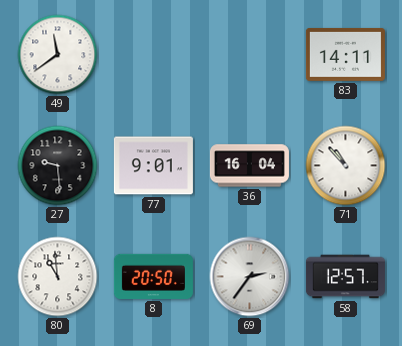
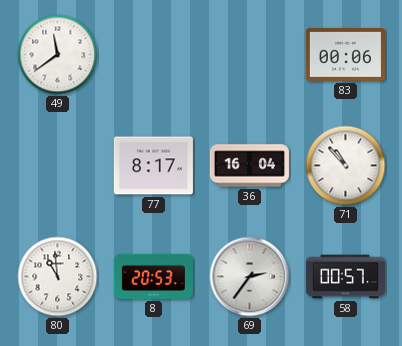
83: 14:11 -> 00:06 (345, 54)
27: 9:29 -> none (58, 166)
77: 9:01 -> 8:17 (153, 166)
8: 20:50 -> 20:53 (153, 276)
58: 12:57 -> 00:57 (345, 277)
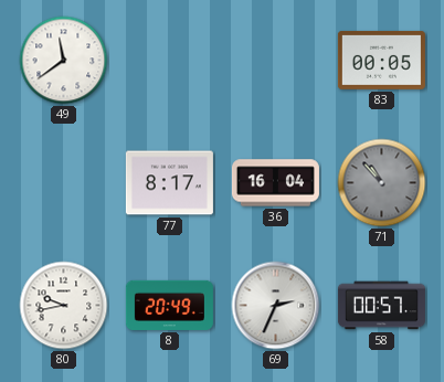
83: 00:06 -> 00:05 (381, 60)
71 dial: white -> grey (382, 183)
80: 10:59 -> 9:43 (64, 306)
8: 20:53 -> 20:49 (169, 305)
69: 2:36 -> 2:34 (276, 306)
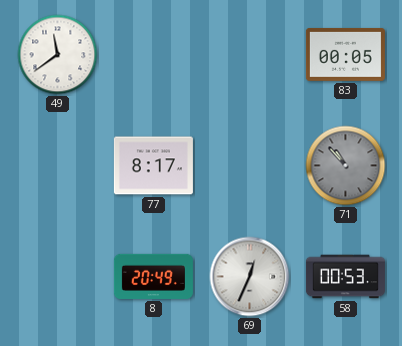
36: 16:04 -> none (275, 183)
80: 9:43 -> none (64, 306)
69: 2:34 -> 12:34 (250, 277)
58: 00:57 -> 00:53 (345, 277)
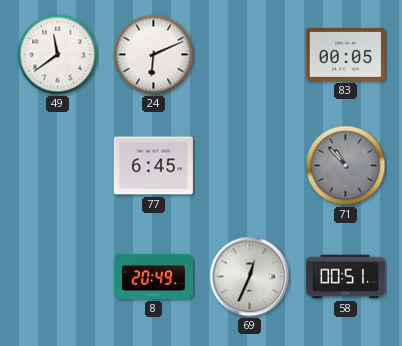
24: none -> 6:11 (154, 55)
77: 8:17 -> 6:45 (153, 166)
58: 00:53 -> 00:51 (345, 277)
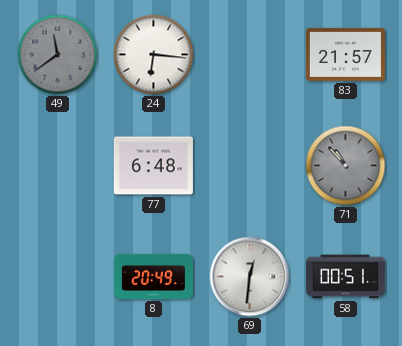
49 dial: white -> grey (58, 55)
24: 6:11 -> 6:16 (154, 55)
83: 00:05 -> 21:57 (345, 54)
77: 6:45 -> 6:48 (153, 166)
69: 12:34 -> 12:31 (250, 277)
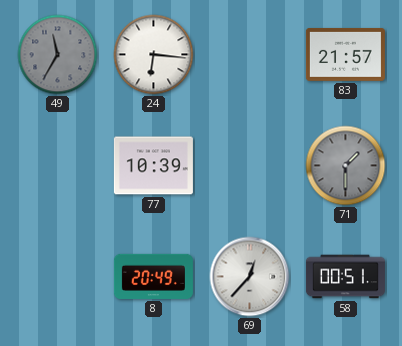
49: 11:39 -> 11:35 (58, 55)
77: 6:48 -> 10:39 (153, 166)
71: 10:53 -> 1:30 (346, 166)
69: 12:31 -> 12:37 (250, 277)
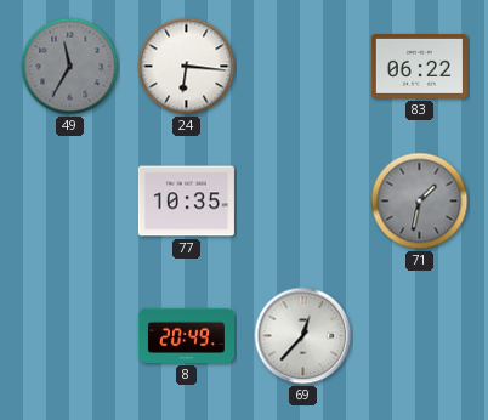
83: 21:57 -> 06:22 (419, 66)
77: 10:39 -> 10:35 (186, 202)
71: 1:30 -> 1:32 (420, 202)
58: 00:51 -> none (345, 277)
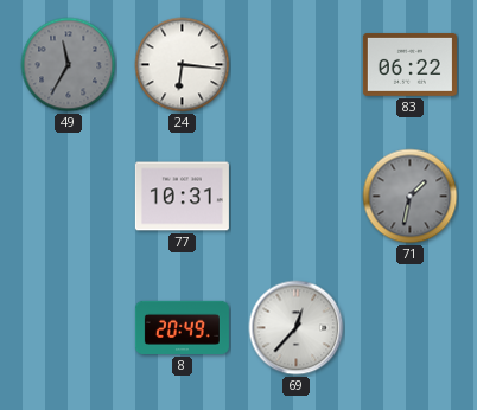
77: 10:35 -> 10:31 (182, 197)
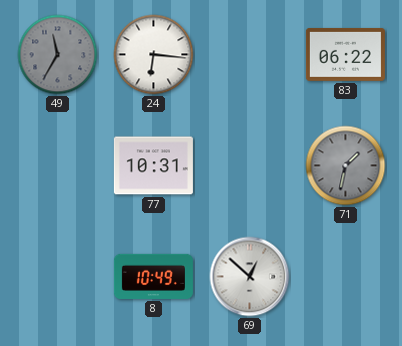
8: 20:49 -> 10:49 (153, 276)
69: 12:37 -> 12:52 (250, 277)
